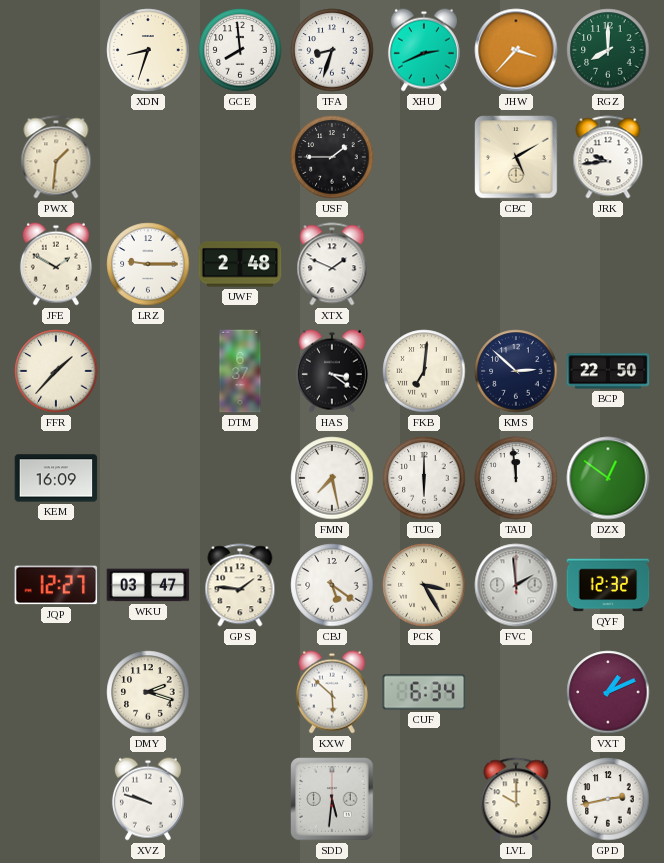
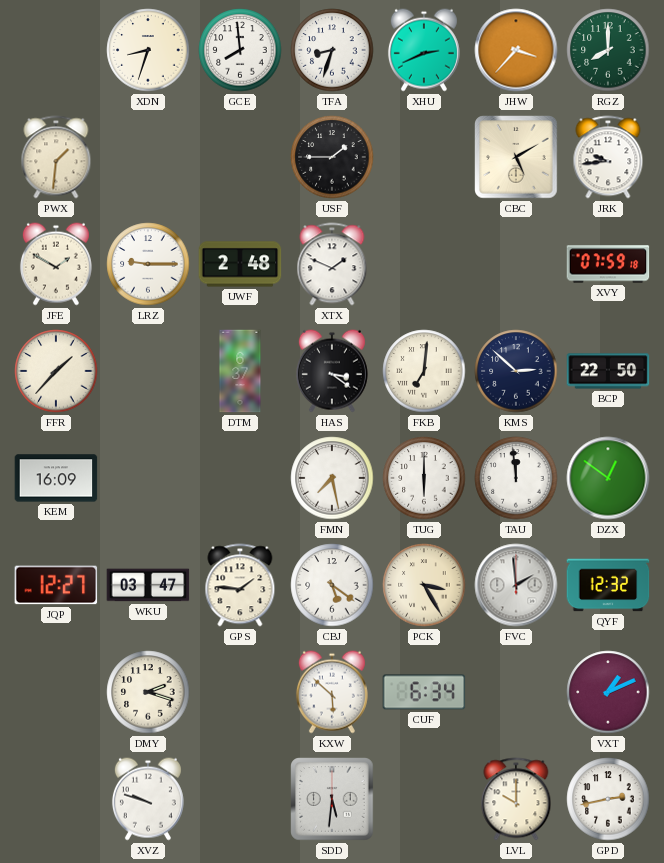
XVY: none -> 07:59 (608, 264)
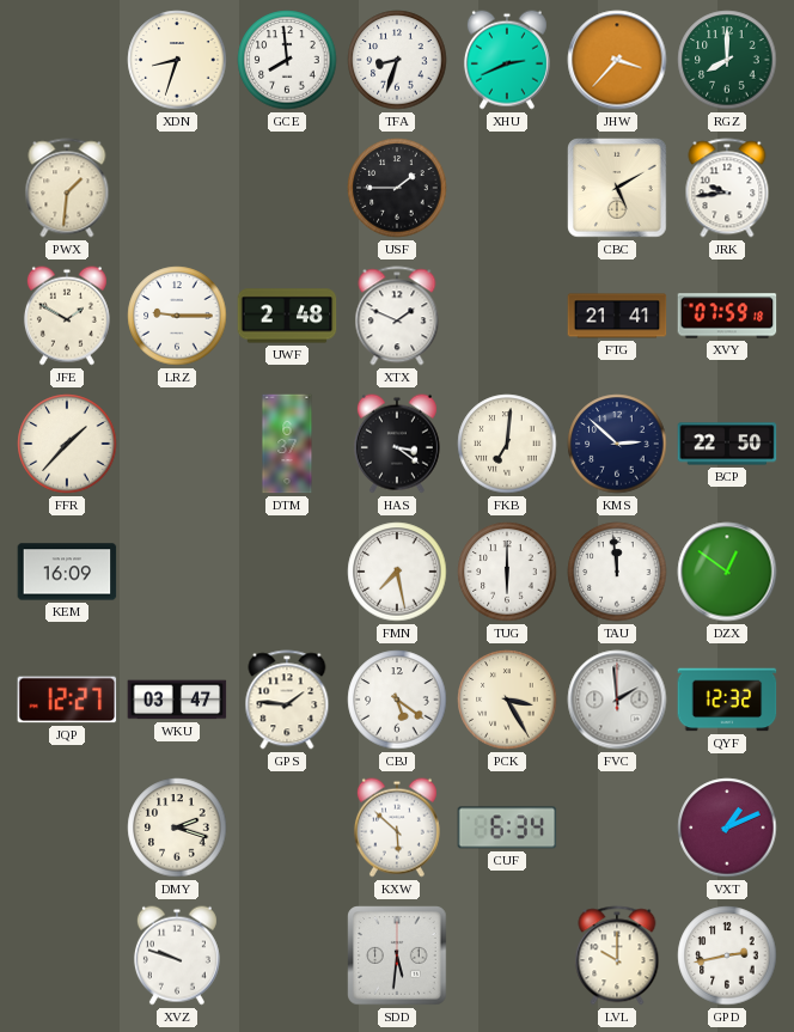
FTG: none -> 21:41 (617, 316)
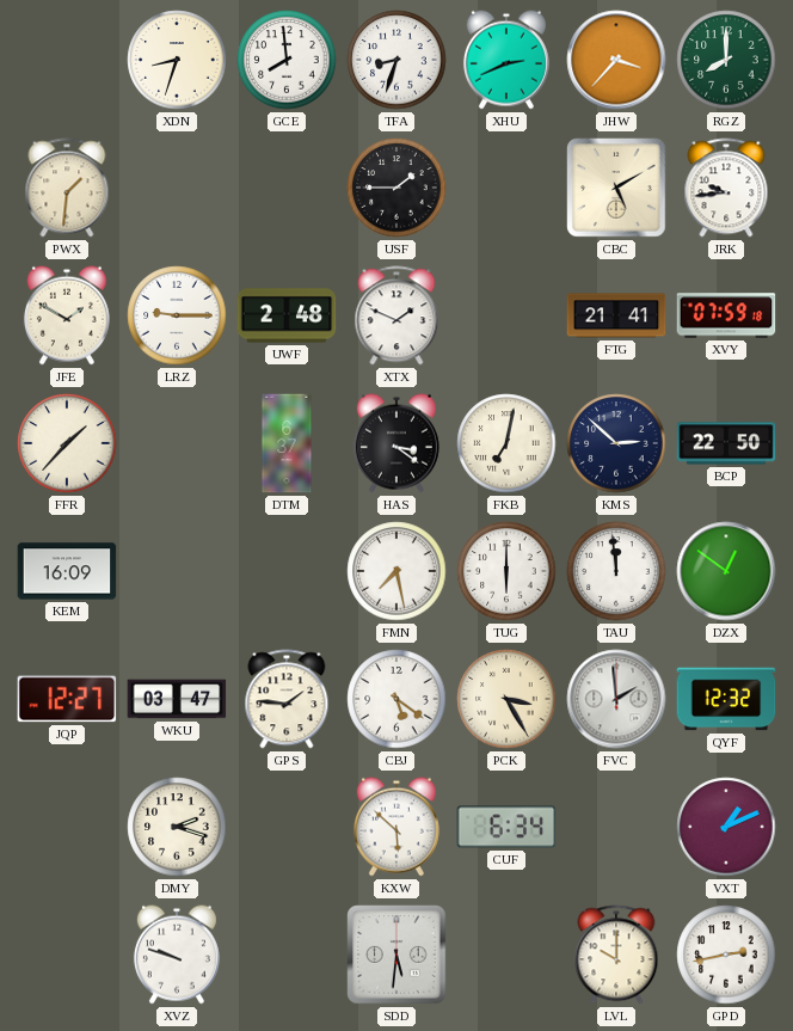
FKB: 7:01 -> 7:02 (506, 443)
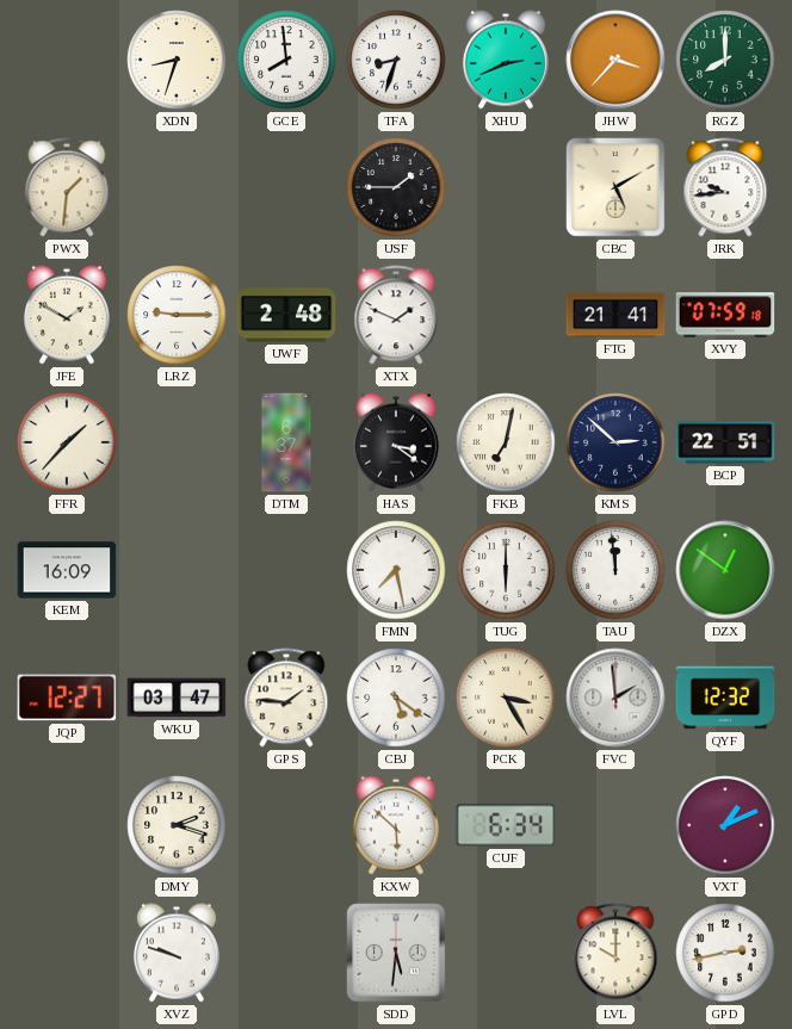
BCP: 22:50 -> 22:51 (725, 442)
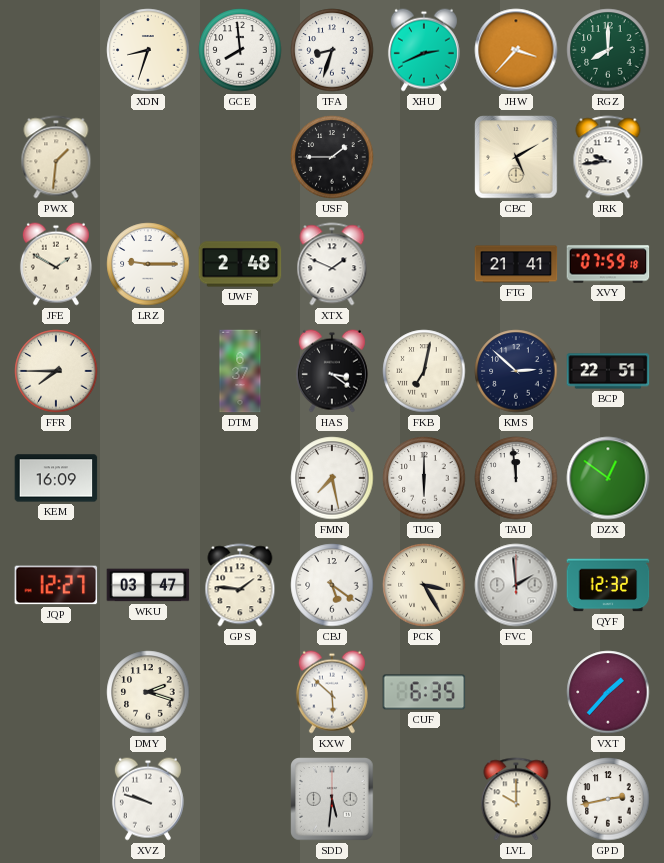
FFR: 1:37 -> 7:45 (56, 371)
CUF: 6:34 -> 6:35 (424, 692)
VXT: 1:11 -> 1:37 (608, 692)
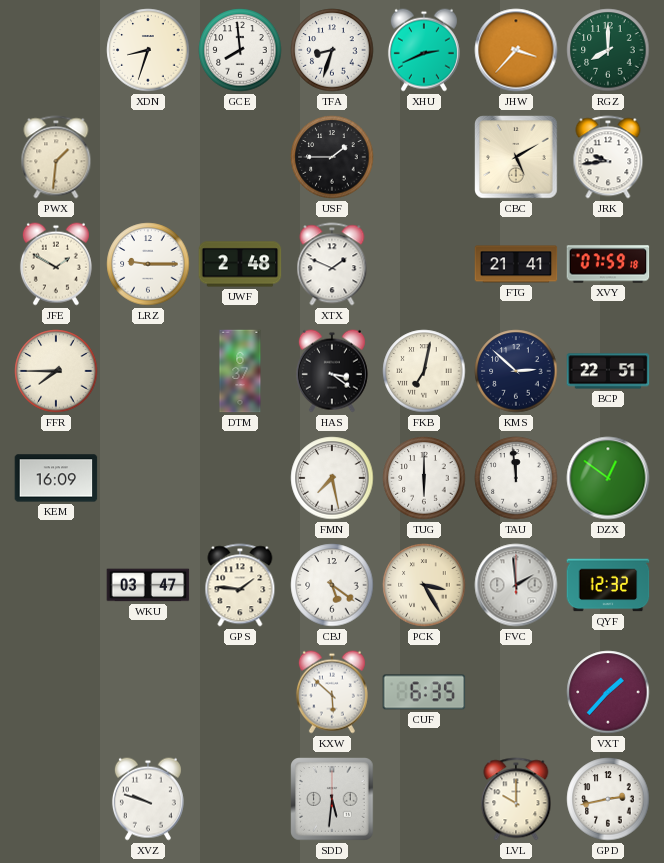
JQP: 12:27 -> none (56, 585)
DMY: 2:18 -> none (148, 692)
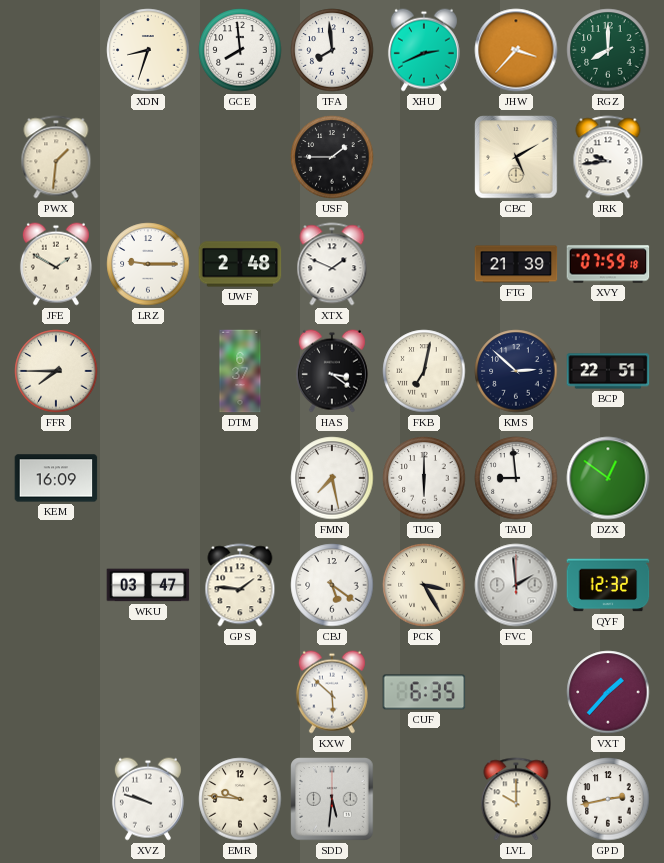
TFA: 8:33 -> 7:59 (332, 50)
FTG: 21:41 -> 21:39 (516, 264)
TAU: 11:59 -> 8:59 (516, 478)
EMR: none -> 9:46 (240, 799)
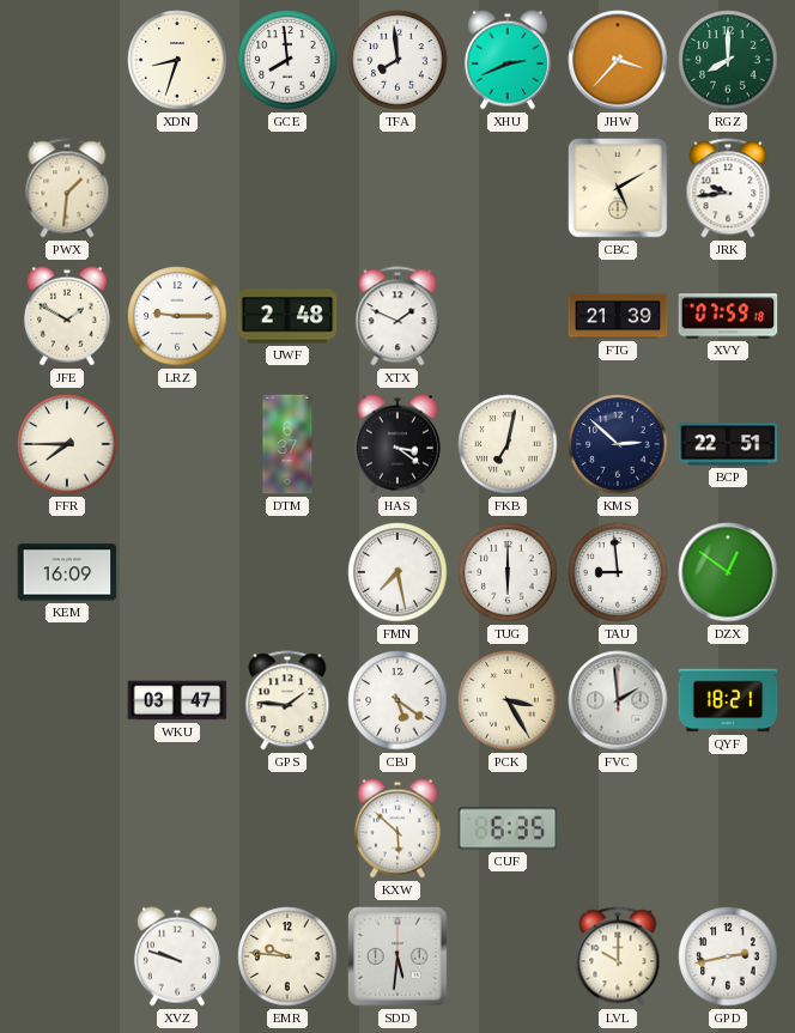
USF: 1:45 -> none (332, 157)
QYF: 12:32 -> 18:21 (728, 700)
VXT: 1:37 -> none (608, 692)
